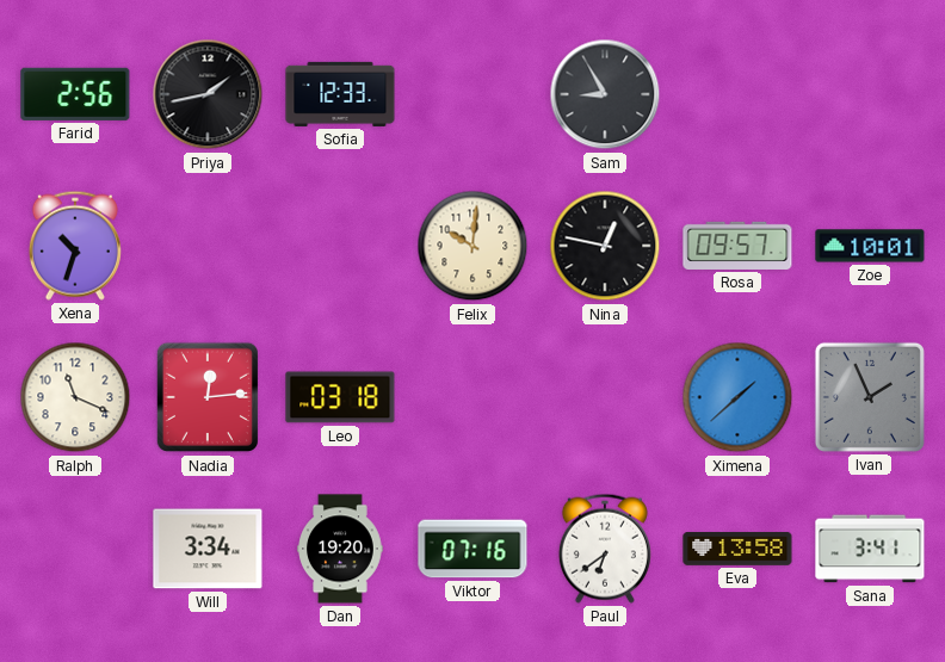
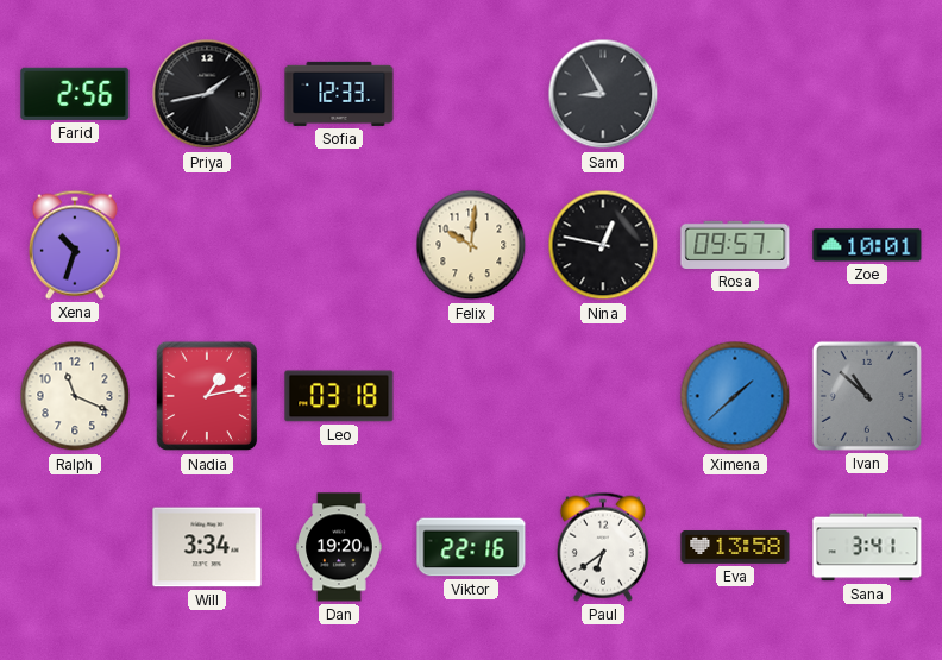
Nadia: 12:14 -> 1:13 (206, 396)
Ivan: 1:56 -> 10:52 (867, 396)
Viktor: 07:16 -> 22:16 (471, 547)
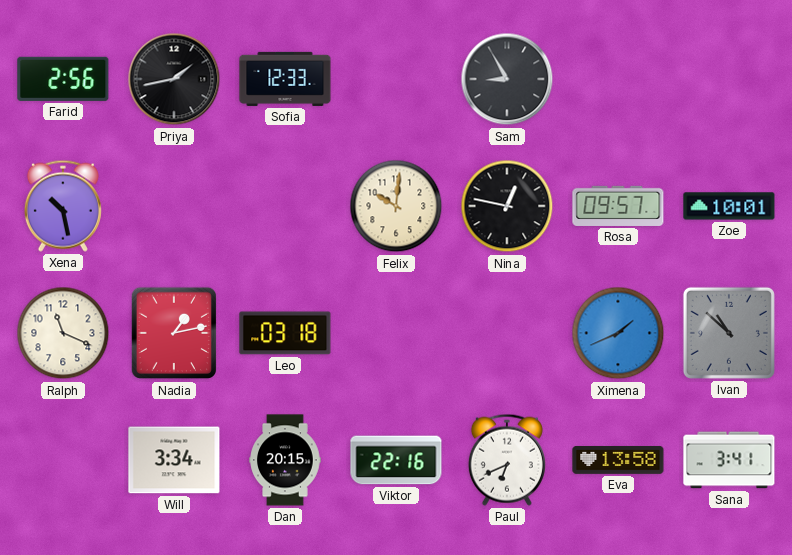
Xena: 10:33 -> 10:28 (63, 206)
Ximena: 1:38 -> 1:41 (618, 333)
Dan: 19:20 -> 20:15 (285, 460)
Paul: 6:39 -> 6:41 (507, 460)
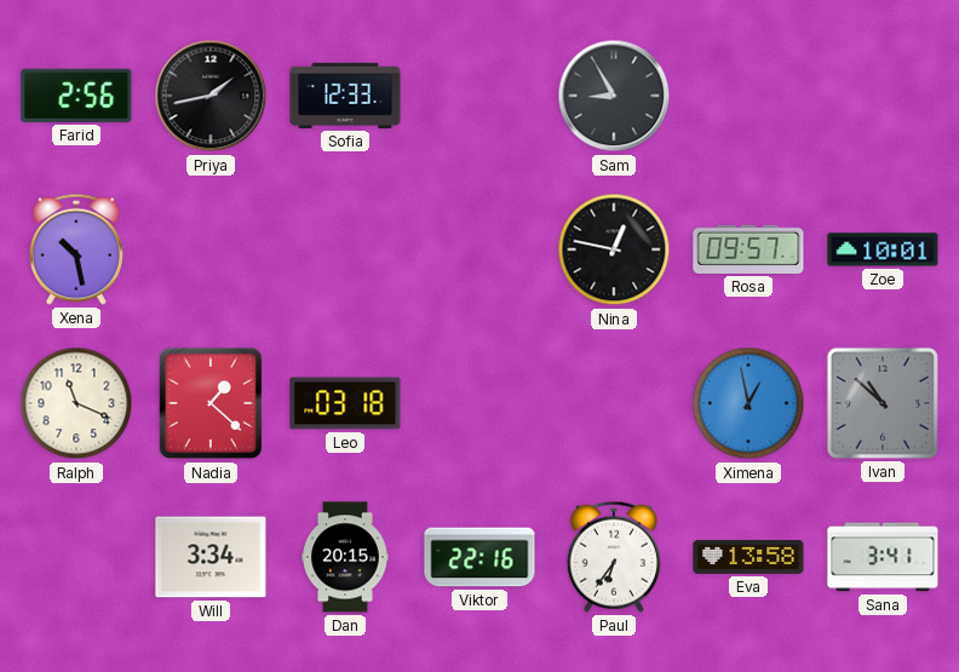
Felix: 10:01 -> none (396, 206)
Nadia: 1:13 -> 1:22 (209, 403)
Ximena: 1:41 -> 12:58 (748, 403)
Paul: 6:41 -> 6:36 (614, 557)
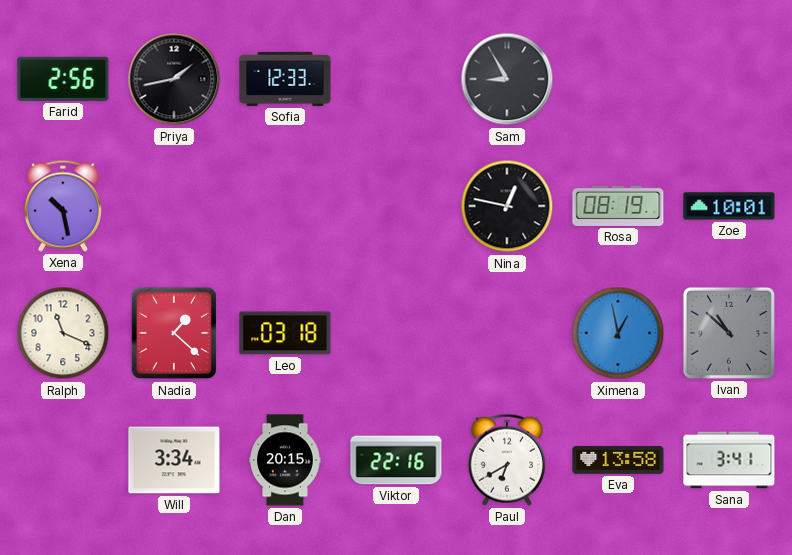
Rosa: 09:57 -> 08:19 (618, 206)
Paul: 6:36 -> 6:40 (507, 460)
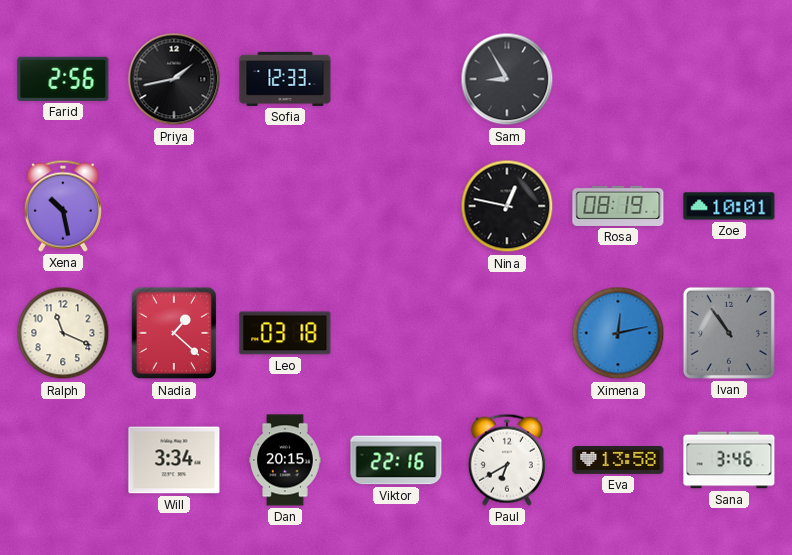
Ximena: 12:58 -> 12:13 (618, 333)
Ivan: 10:52 -> 10:54 (729, 333)
Sana: 3:41 -> 3:46 (729, 460)
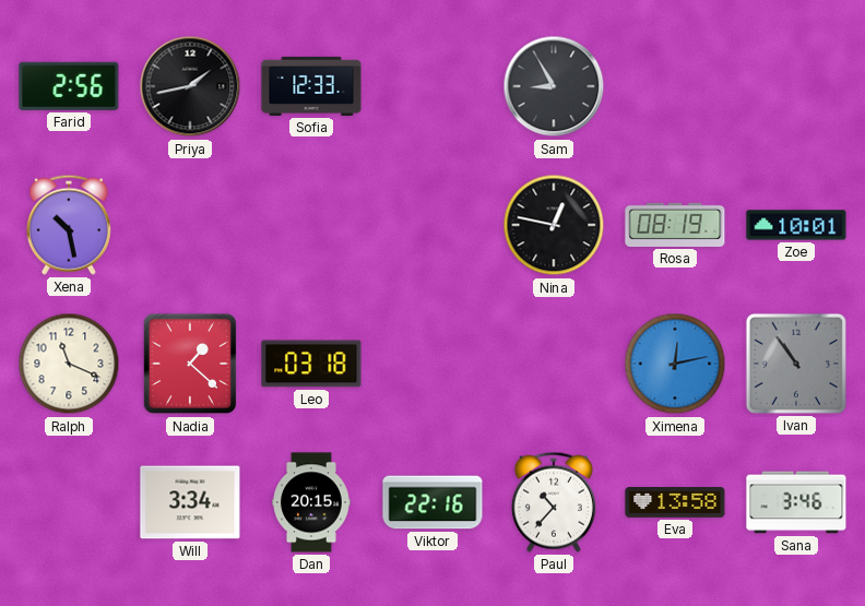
Paul: 6:40 -> 10:37 (554, 502)
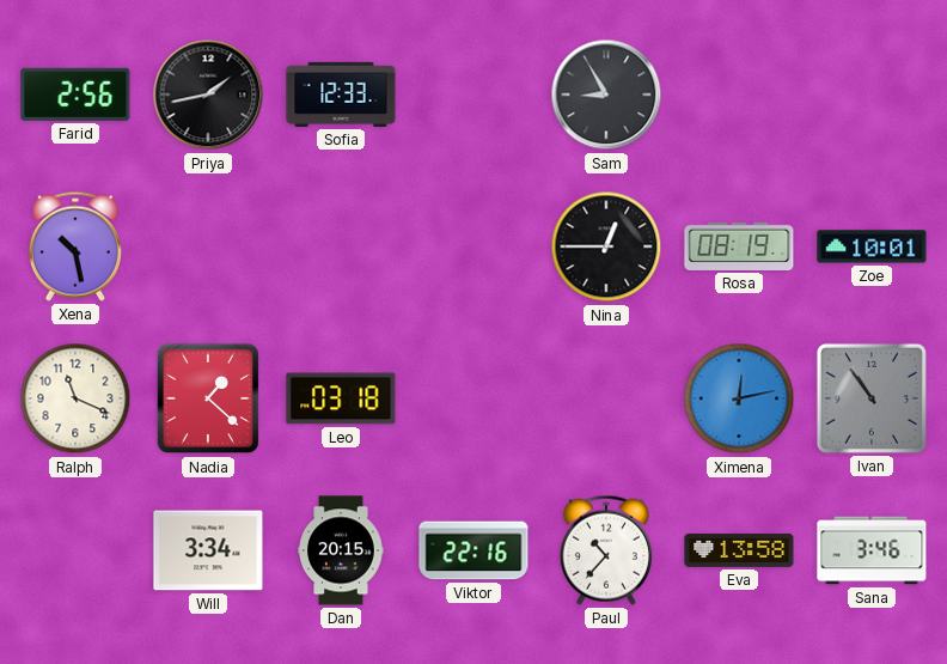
Nina: 12:47 -> 12:45 (606, 246)
